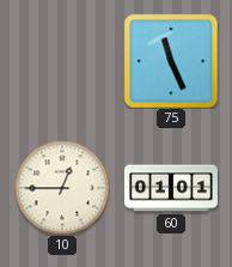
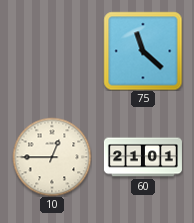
75: 11:26 -> 11:22 (143, 51)
60: 01:01 -> 21:01 (143, 157)
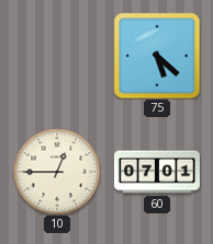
75: 11:22 -> 5:22 (157, 56)
60: 21:01 -> 07:01 (157, 172)
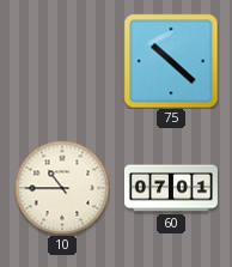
75: 5:22 -> 10:22 (171, 61)
10: 12:45 -> 10:45 (62, 188)
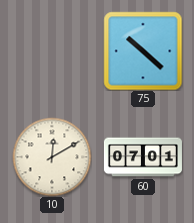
10: 10:45 -> 12:10 (52, 157)
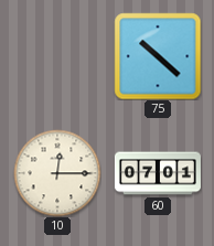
10: 12:10 -> 12:15 (57, 173)
